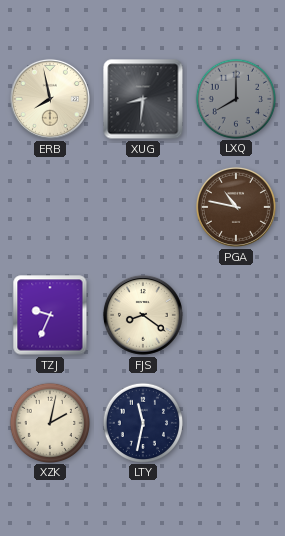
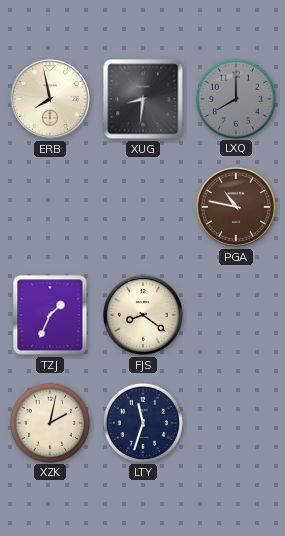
TZJ: 9:34 -> 1:34 (50, 315)
LTY: 11:32 -> 11:33 (142, 422)
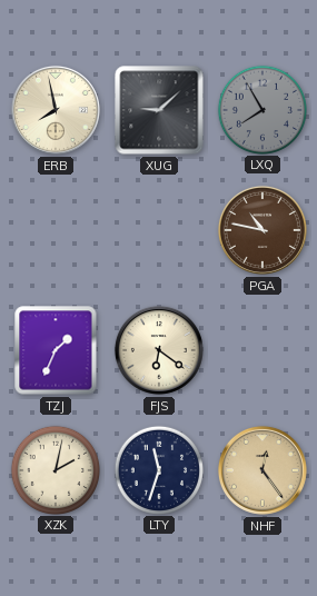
XUG: 8:31 -> 9:08 (159, 110)
LXQ: 8:00 -> 7:55 (261, 109)
FJS: 8:21 -> 6:21 (159, 350)
NHF: none -> 12:24 (262, 470)
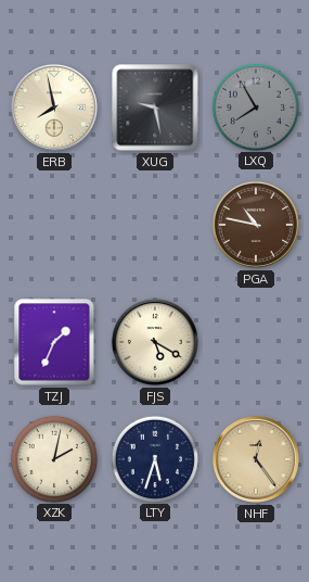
XUG: 9:08 -> 9:28 (155, 107)
FJS: 6:21 -> 5:20 (155, 342)
LTY: 11:33 -> 5:33 (154, 458)
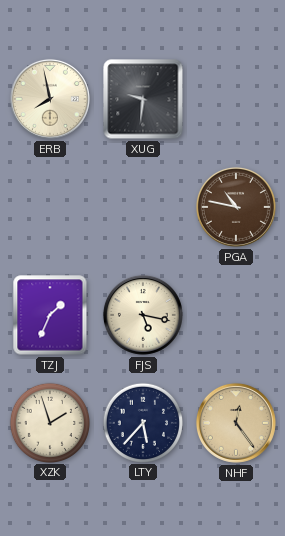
XUG: 9:28 -> 9:31 (143, 99)
LXQ: 7:55 -> none (255, 106)
FJS: 5:20 -> 5:17 (143, 315)
XZK: 2:02 -> 1:57 (49, 422)
LTY: 5:33 -> 5:37 (142, 422)
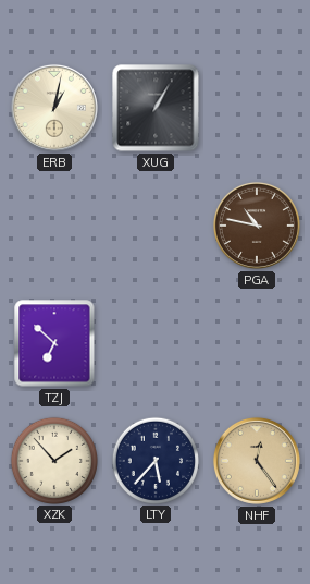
ERB: 7:58 -> 1:02 (54, 108)
XUG: 9:31 -> 1:05 (156, 108)
TZJ: 1:34 -> 6:52 (54, 343)
FJS: 5:17 -> none (143, 315)
XZK: 1:57 -> 1:53 (53, 460)
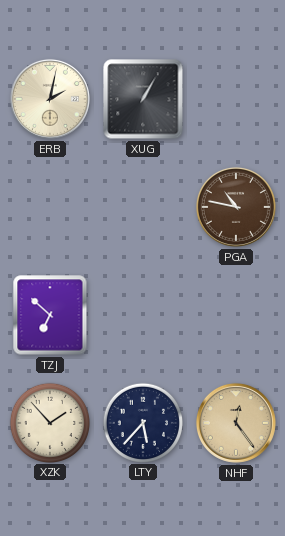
ERB: 1:02 -> 2:02 (50, 99)
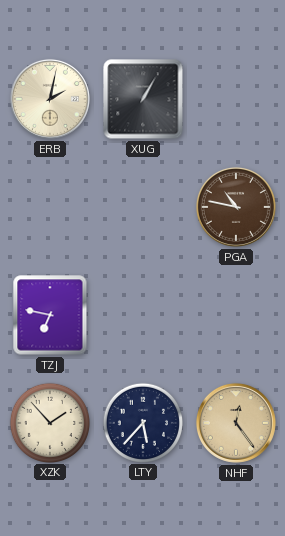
TZJ: 6:52 -> 6:47 (50, 315)
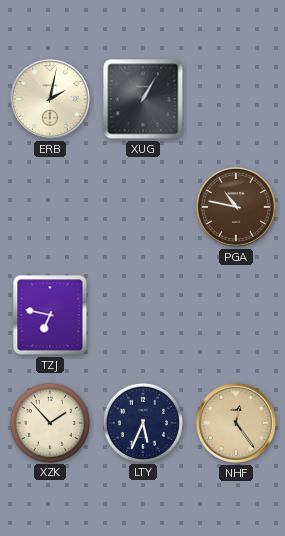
LTY: 5:37 -> 5:34 (142, 422)
